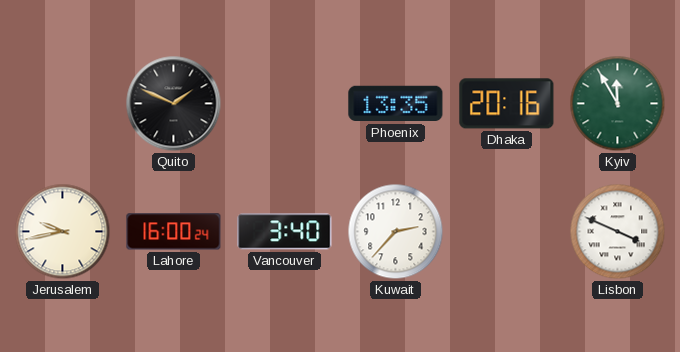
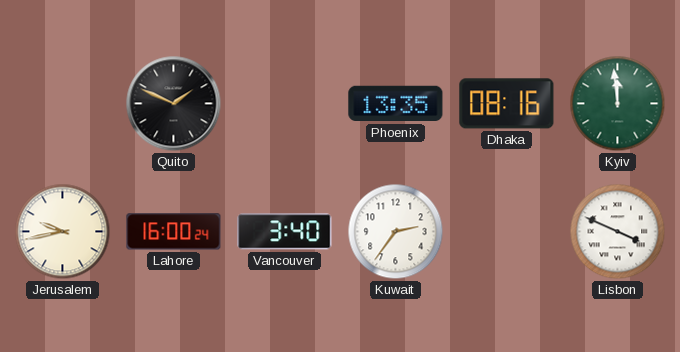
Dhaka: 20:16 -> 08:16 (507, 104)
Kyiv: 11:55 -> 11:59 (618, 104)
Kuwait: 2:37 -> 2:36 (396, 232)
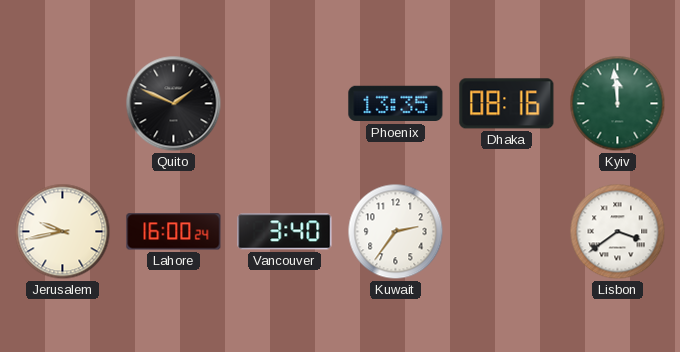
Lisbon: 3:49 -> 3:39 (618, 232)
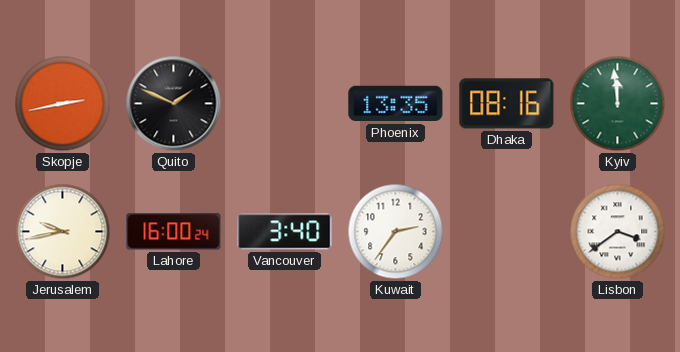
Skopje: none -> 2:43 (63, 104)
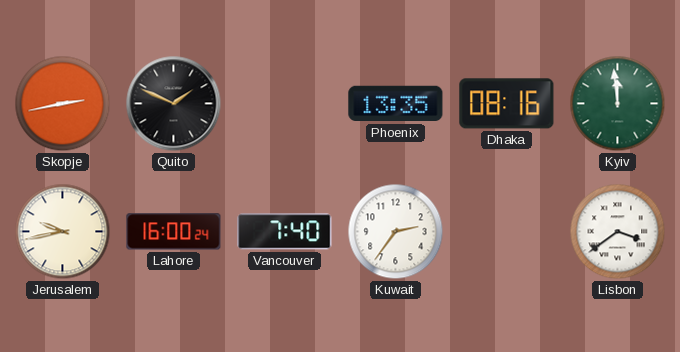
Vancouver: 3:40 -> 7:40 (285, 232)
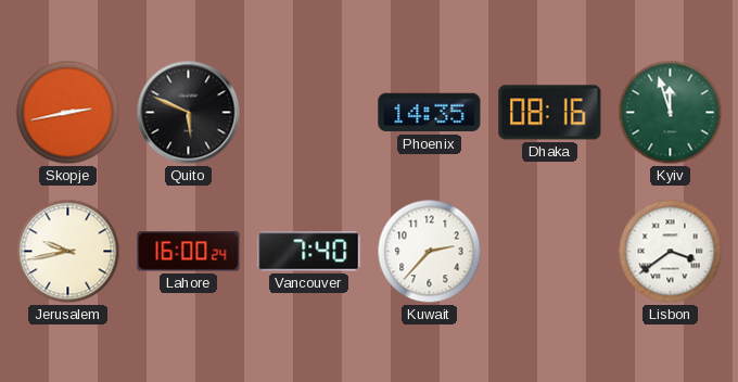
Quito: 1:49 -> 5:49 (189, 113)
Phoenix: 13:35 -> 14:35 (430, 113)
Kyiv: 11:59 -> 11:57 (671, 113)
Kuwait: 2:36 -> 2:37 (430, 252)
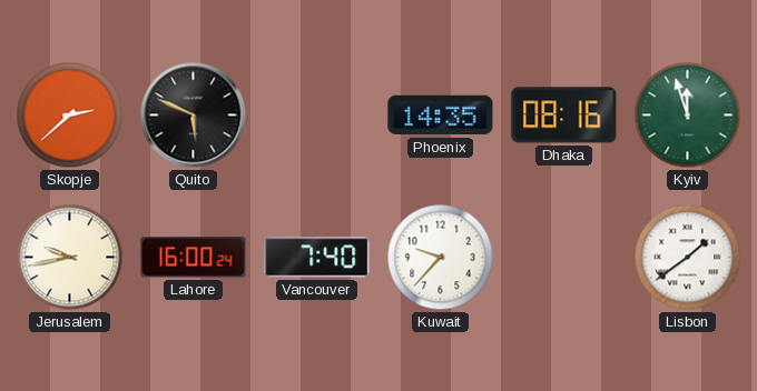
Skopje: 2:43 -> 2:38 (70, 116)
Kuwait: 2:37 -> 9:37 (441, 258)
Lisbon: 3:39 -> 1:39 (688, 258)
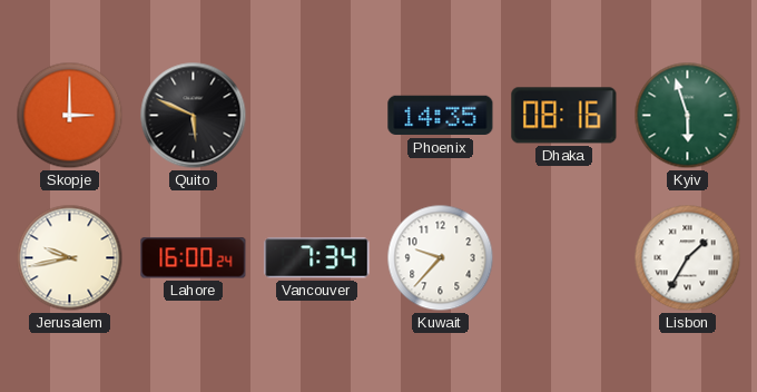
Skopje: 2:38 -> 3:00 (70, 116)
Kyiv: 11:57 -> 5:57 (688, 116)
Vancouver: 7:40 -> 7:34 (317, 258)
Lisbon: 1:39 -> 1:35 (688, 258)
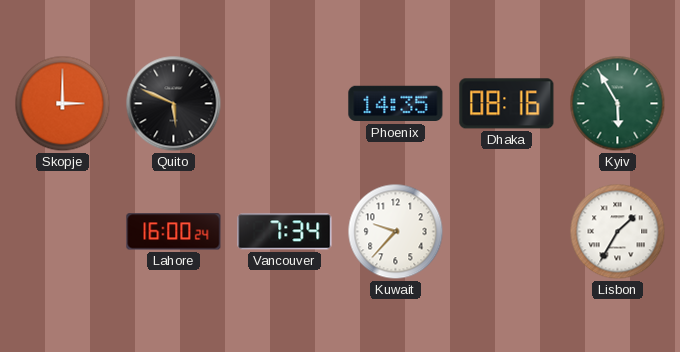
Kyiv: 5:57 -> 5:55 (618, 104)
Jerusalem: 9:43 -> none (70, 258)
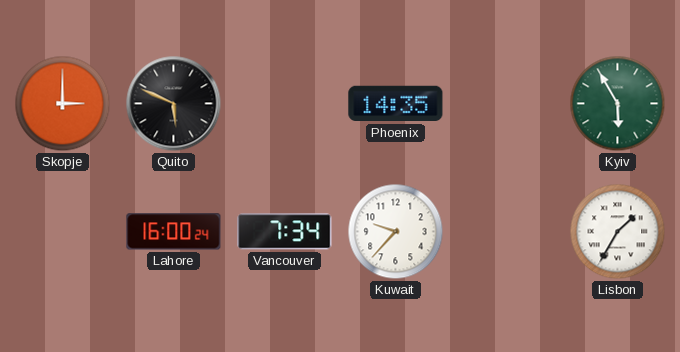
Dhaka: 08:16 -> none (507, 104)
